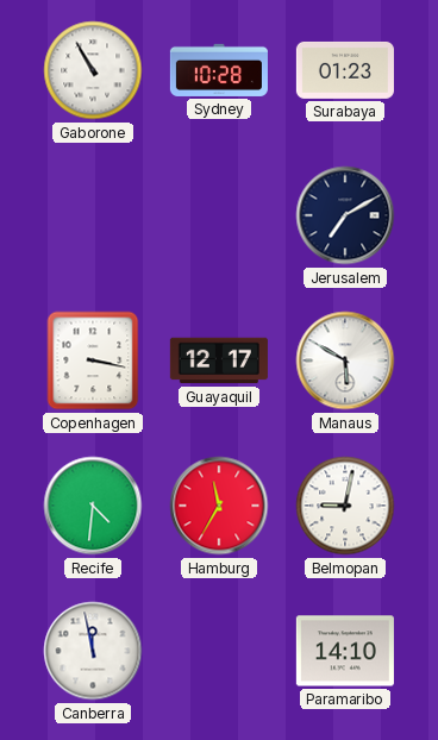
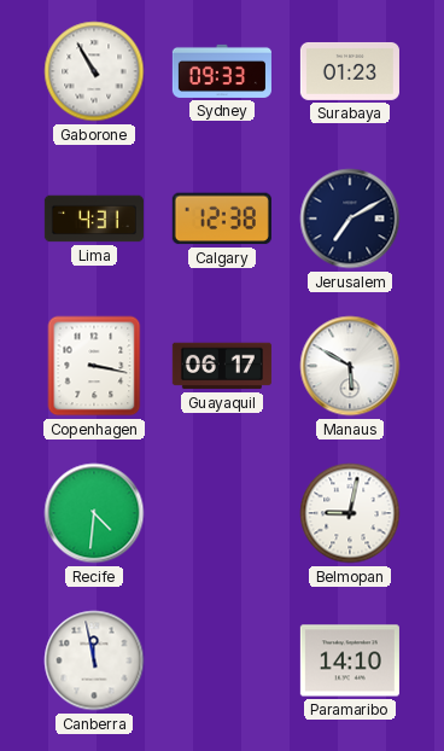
Sydney: 10:28 -> 09:33 (222, 71)
Lima: none -> 4:31 (94, 219)
Calgary: none -> 12:38 (222, 219)
Guayaquil: 12:17 -> 06:17 (222, 366)
Hamburg: 11:35 -> none (219, 506)
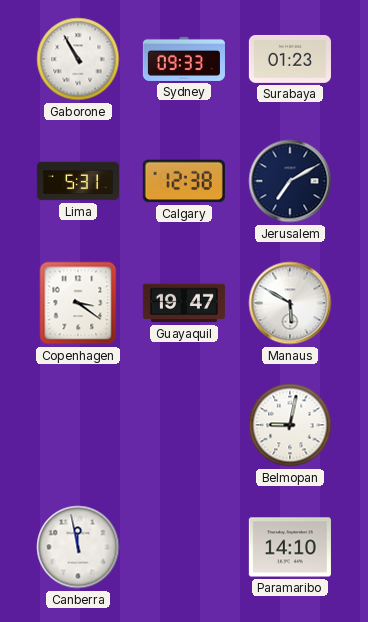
Lima: 4:31 -> 5:31 (78, 181)
Copenhagen: 3:17 -> 3:21 (78, 303)
Guayaquil: 06:17 -> 19:47 (184, 303)
Recife: 4:31 -> none (94, 513)
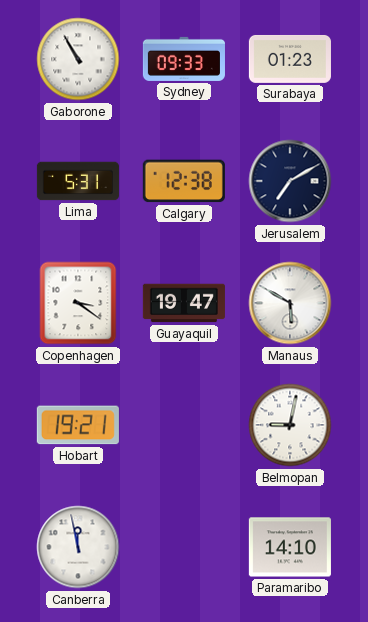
Hobart: none -> 19:21 (78, 425)
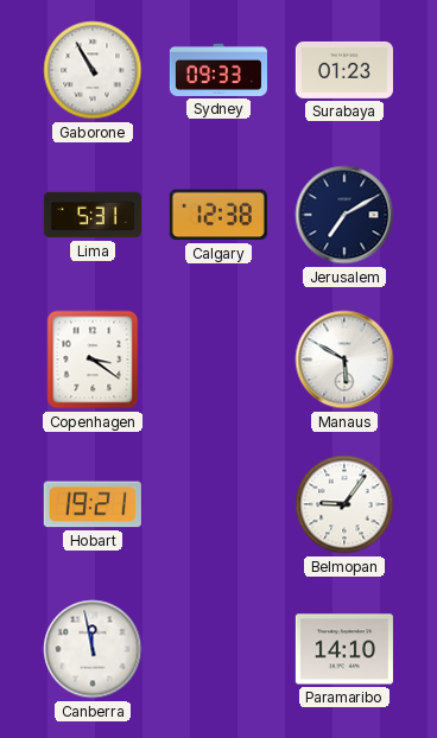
Guayaquil: 19:47 -> none (184, 303)
Belmopan: 9:02 -> 9:06 (344, 504)
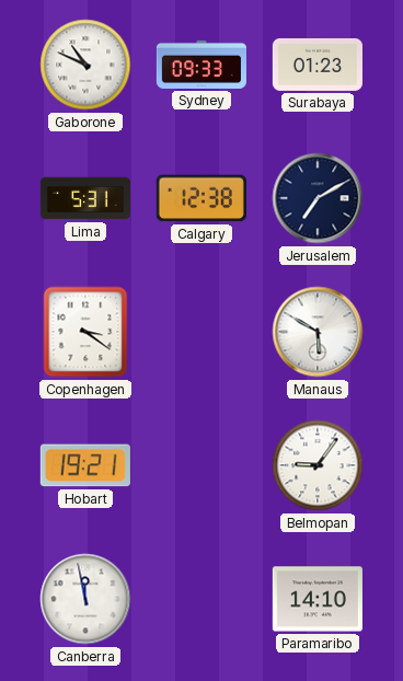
Gaborone: 10:55 -> 10:49 (85, 65)
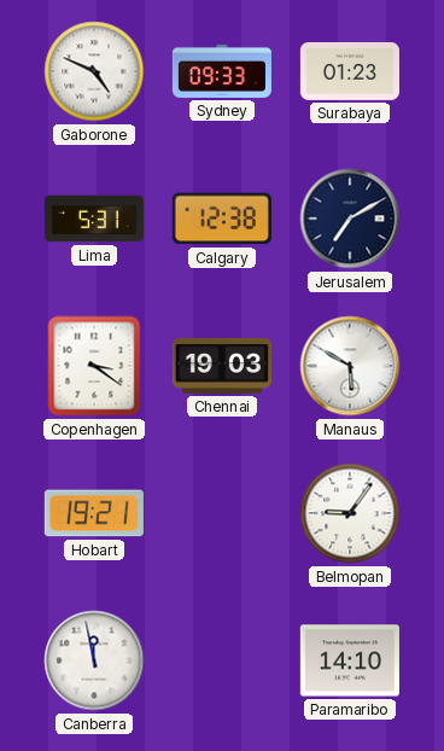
Gaborone: 10:49 -> 4:49 (94, 71)
Chennai: none -> 19:03 (222, 366)
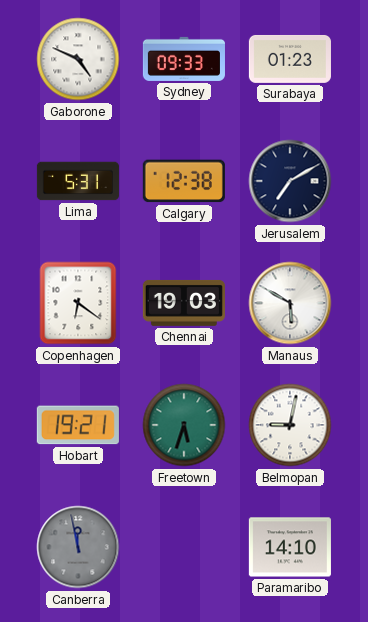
Copenhagen: 3:21 -> 6:21 (78, 303)
Freetown: none -> 5:33 (184, 425)
Belmopan: 9:06 -> 9:02 (290, 425)
Canberra dial: white -> grey (78, 547)
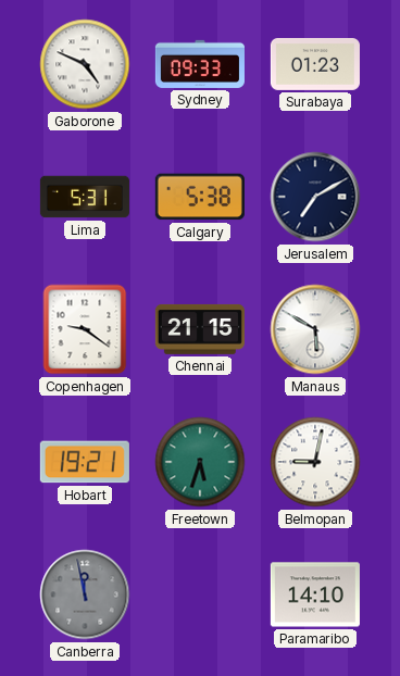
Calgary: 12:38 -> 5:38 (200, 197)
Copenhagen: 6:21 -> 9:21 (85, 329)
Chennai: 19:03 -> 21:15 (200, 329)
